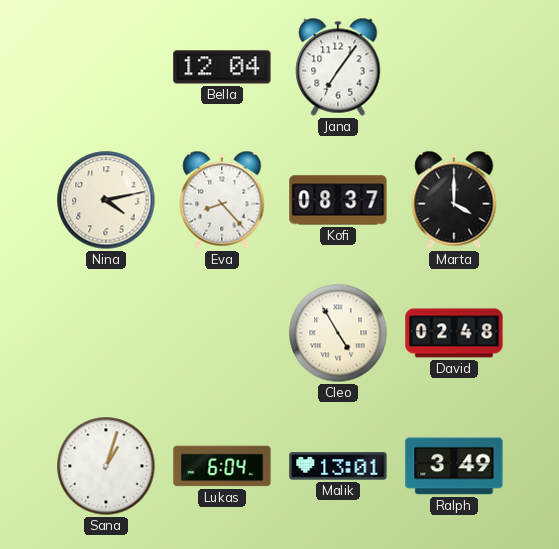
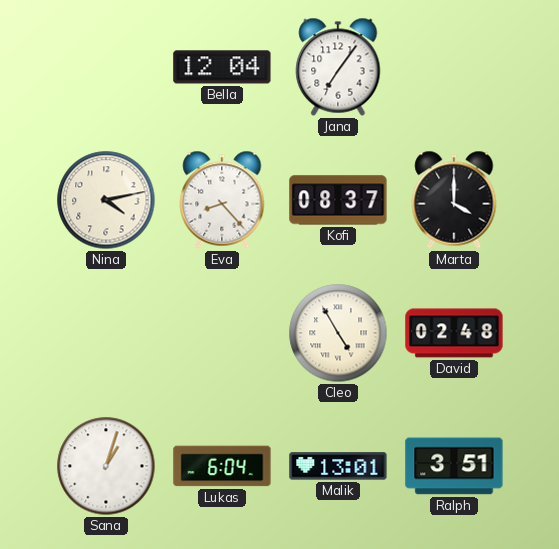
Ralph: 3:49 -> 3:51 (454, 466)
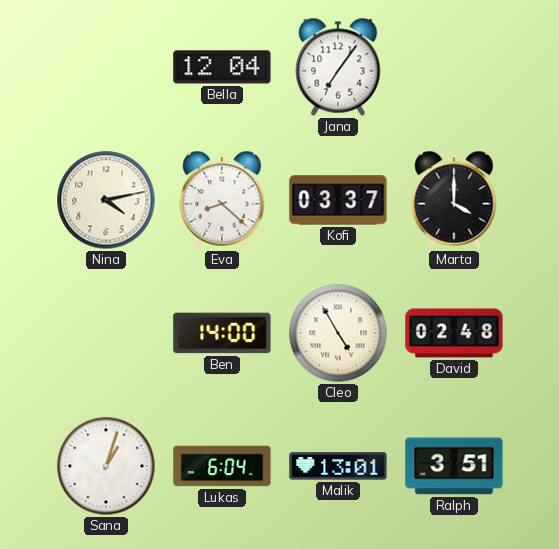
Eva: 8:23 -> 8:22 (222, 200)
Kofi: 08:37 -> 03:37 (338, 200)
Ben: none -> 14:00 (222, 333)
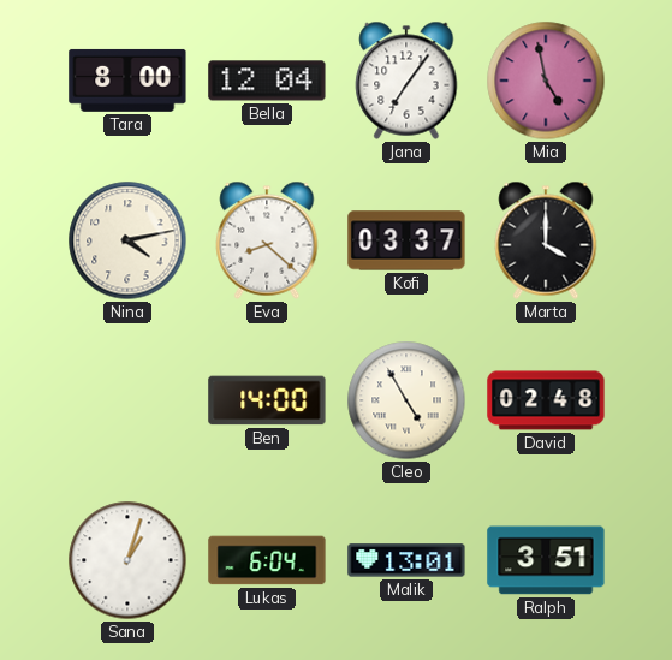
Tara: none -> 8:00 (127, 81)
Mia: none -> 4:58 (546, 81)
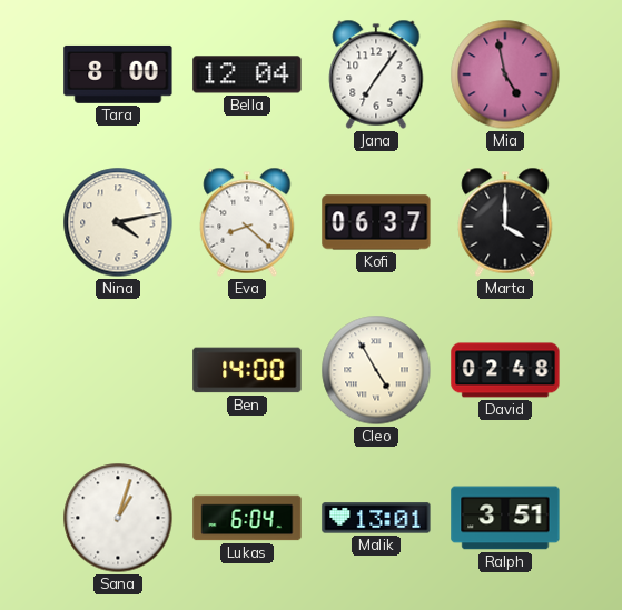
Kofi: 03:37 -> 06:37 (376, 222)
